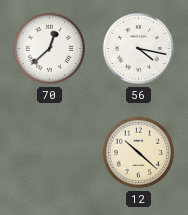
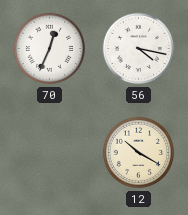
70: 12:38 -> 12:34 (50, 49)
12: 10:22 -> 10:20 (139, 153)
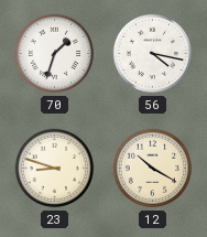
70: 12:34 -> 1:33 (55, 54)
23: none -> 8:48 (55, 169)
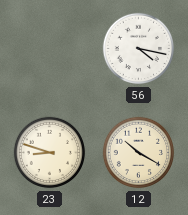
70: 1:33 -> none (55, 54)
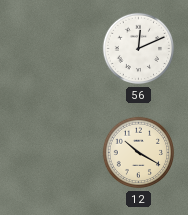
56: 4:17 -> 12:11 (139, 49)
23: 8:48 -> none (50, 153)
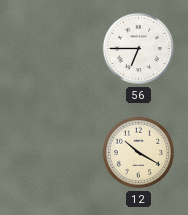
56: 12:11 -> 6:45 (139, 49)
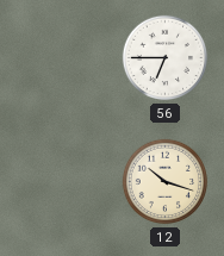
12: 10:20 -> 10:18 (166, 182)
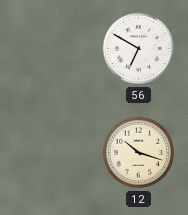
56: 6:45 -> 6:50 (139, 49)
